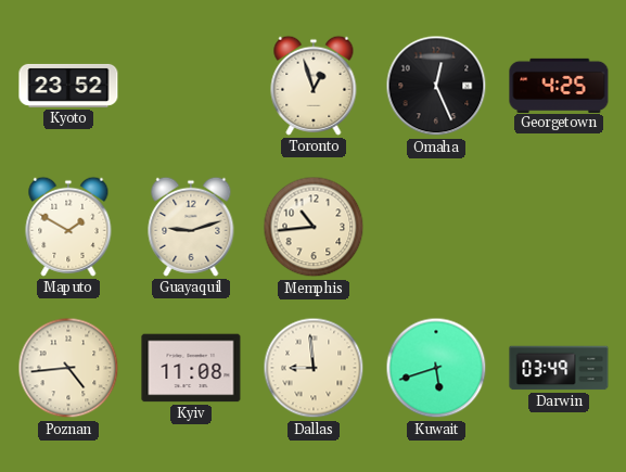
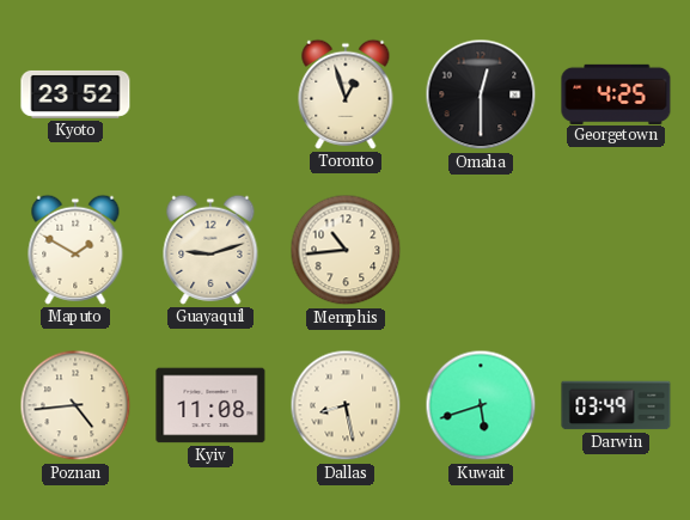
Omaha: 12:26 -> 12:30 (481, 94)
Dallas: 8:59 -> 8:28 (346, 405)
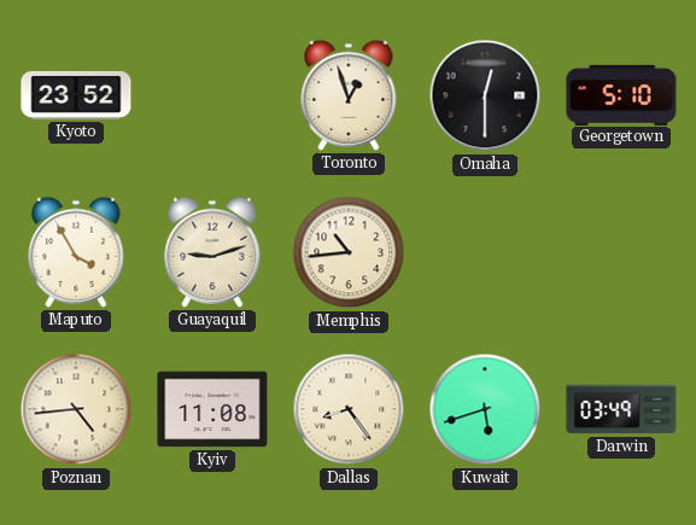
Georgetown: 4:25 -> 5:10 (621, 94)
Maputo: 1:50 -> 3:55 (76, 252)
Dallas: 8:28 -> 8:24 (349, 409)
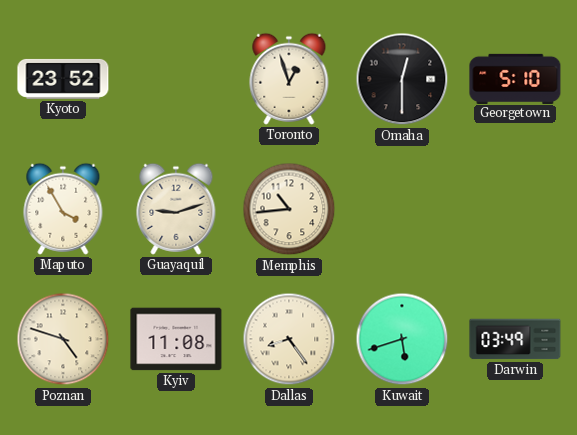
Poznan: 4:44 -> 4:48 (63, 339)
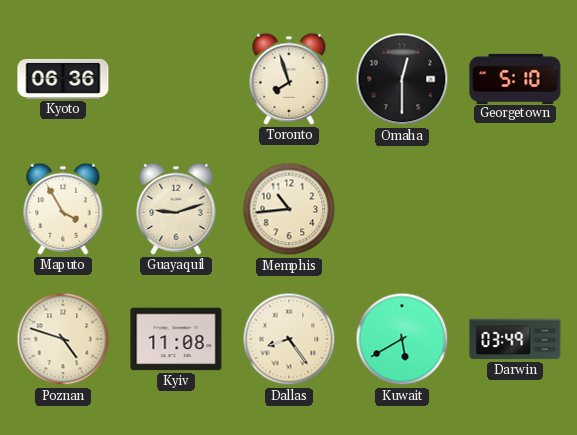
Kyoto: 23:52 -> 06:36 (63, 79)
Toronto: 12:57 -> 7:57 (289, 79)
Kuwait: 5:42 -> 5:40 (402, 339)
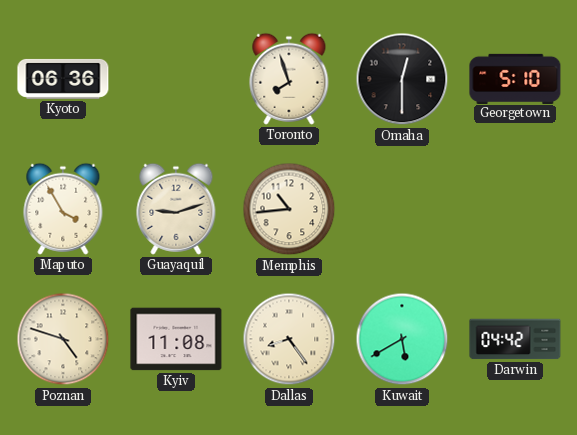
Darwin: 03:49 -> 04:42 (515, 339)
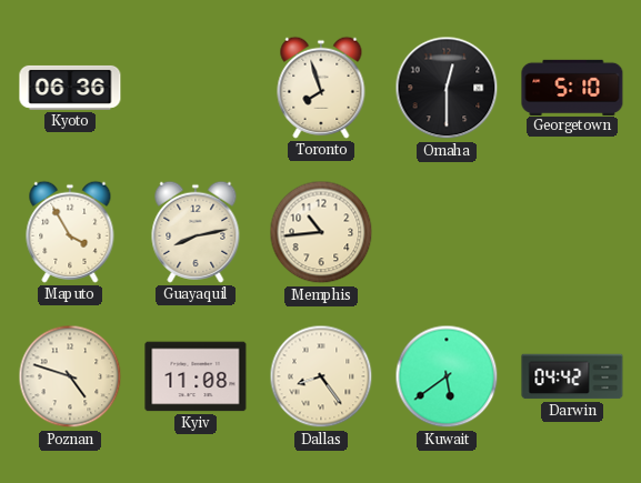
Guayaquil: 9:12 -> 8:13 (196, 232)
Kuwait: 5:40 -> 5:39 (447, 376)
